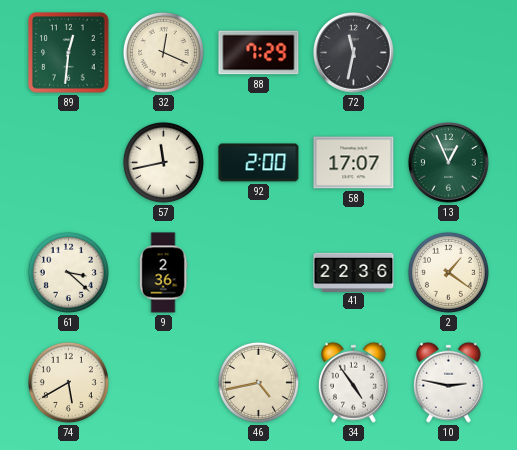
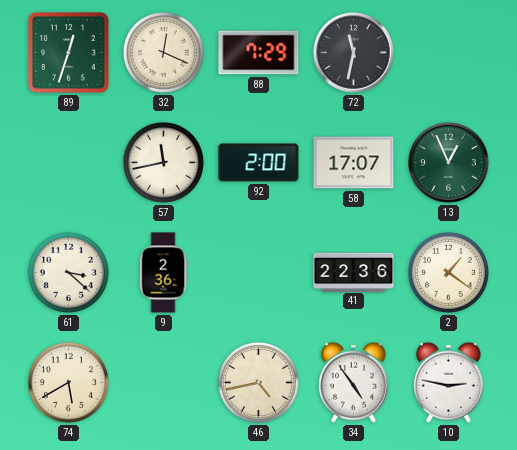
89: 12:31 -> 12:33 (69, 53)
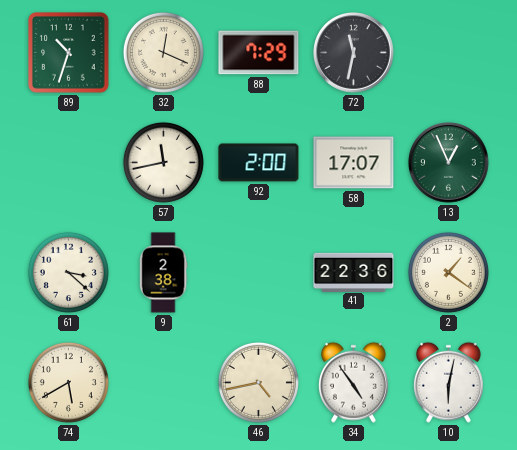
89: 12:33 -> 10:33 (69, 53)
9: 2:36 -> 2:38 (163, 273)
10: 2:47 -> 6:02 (448, 382)
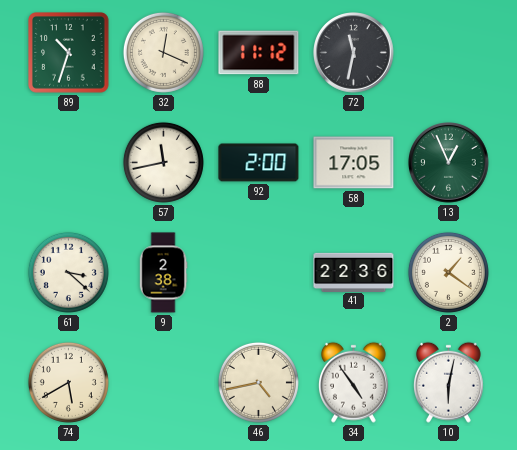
88: 7:29 -> 11:12 (259, 53)
58: 17:07 -> 17:05 (354, 163)
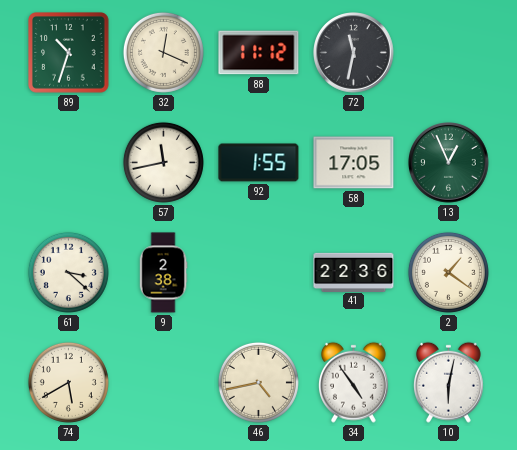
92: 2:00 -> 1:55 (259, 163)
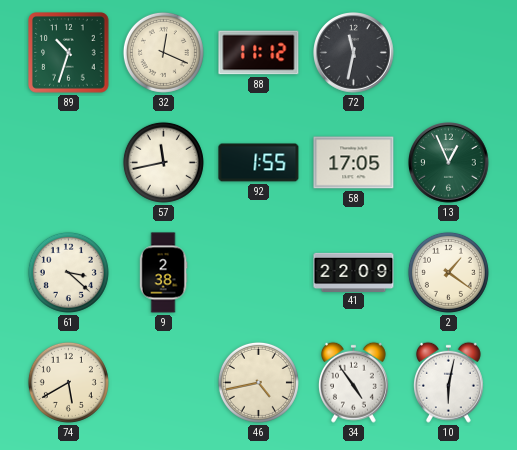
41: 22:36 -> 22:09 (354, 272)
